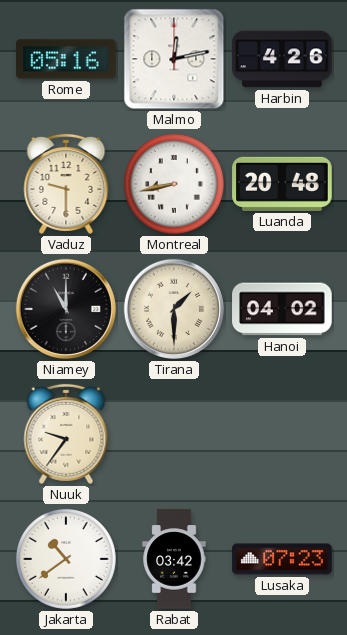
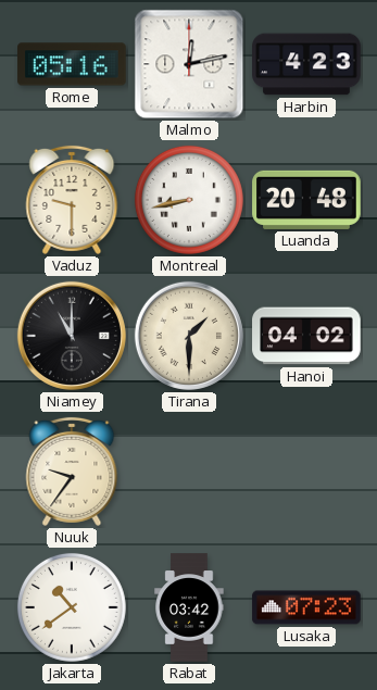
Harbin: 4:26 -> 4:23 (306, 64)
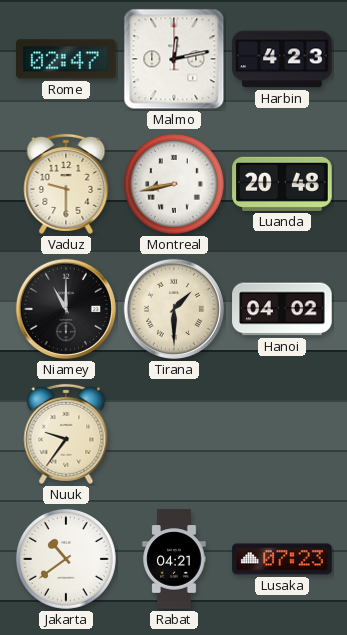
Rome: 05:16 -> 02:47 (66, 59)
Rabat: 03:42 -> 04:21 (174, 559)
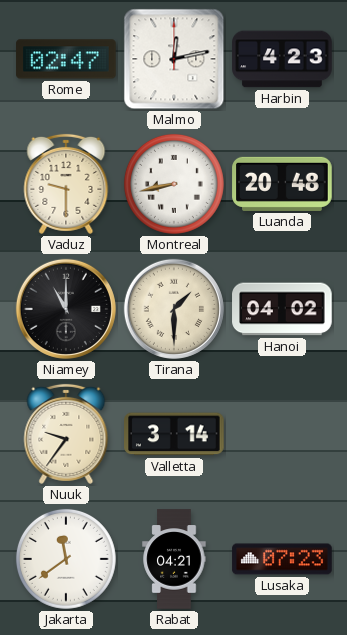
Valletta: none -> 3:14 (174, 434)
Jakarta: 10:39 -> 11:39 (66, 559)
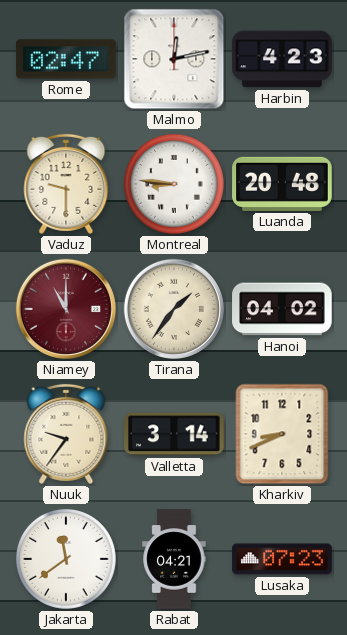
Montreal: 8:43 -> 8:46 (174, 184)
Niamey dial: black -> burgundy (66, 309)
Tirana: 1:30 -> 1:36 (174, 309)
Kharkiv: none -> 8:41 (282, 434)
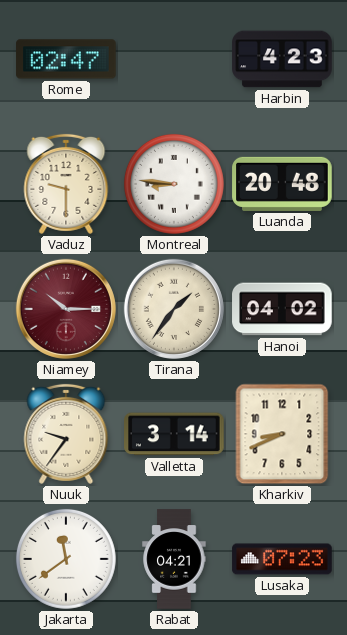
Malmo: 12:13 -> none (174, 59)
Niamey: 11:00 -> 10:15 (66, 309)
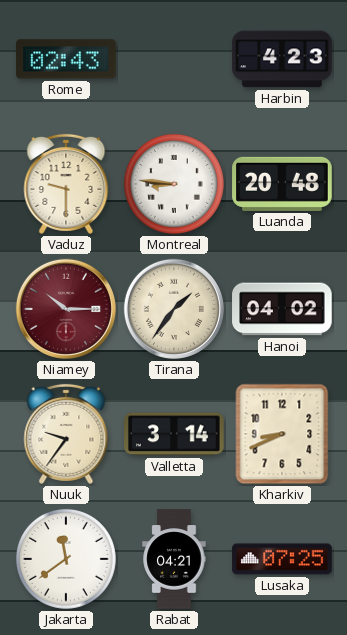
Rome: 02:47 -> 02:43 (66, 59)
Lusaka: 07:23 -> 07:25 (282, 559)
